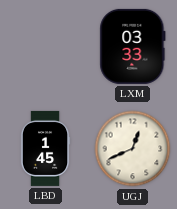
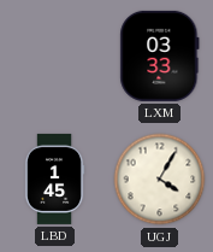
UGJ: 12:41 -> 4:05 (160, 180)
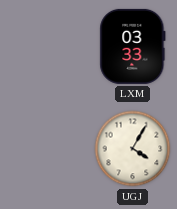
LBD: 1:45 -> none (54, 178)
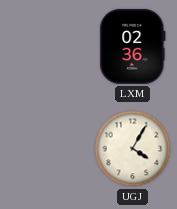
LXM: 03:33 -> 02:36 (133, 46)
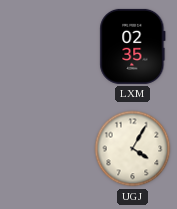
LXM: 02:36 -> 02:35 (133, 46)
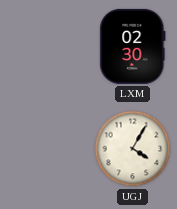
LXM: 02:35 -> 02:30 (133, 46)
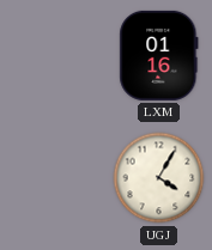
LXM: 02:30 -> 01:16 (159, 55)
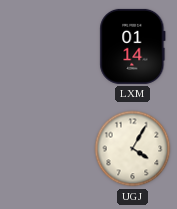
LXM: 01:16 -> 01:14 (133, 46)
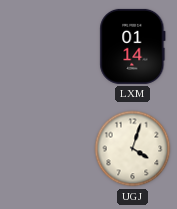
UGJ: 4:05 -> 4:03 (133, 149)
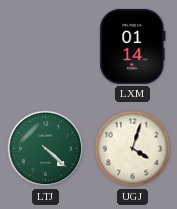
LTJ: none -> 4:22 (46, 149)
